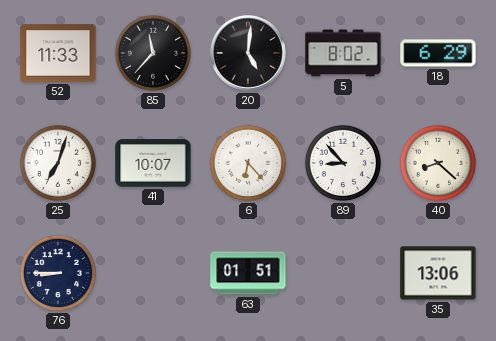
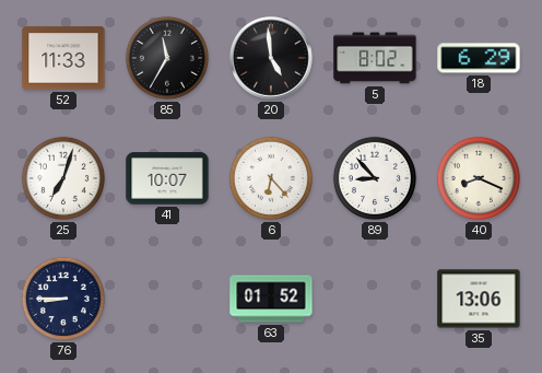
85: 11:37 -> 11:35 (167, 58)
20: 5:01 -> 4:59 (272, 59)
40: 8:22 -> 8:19 (479, 178)
63: 01:51 -> 01:52 (271, 299)
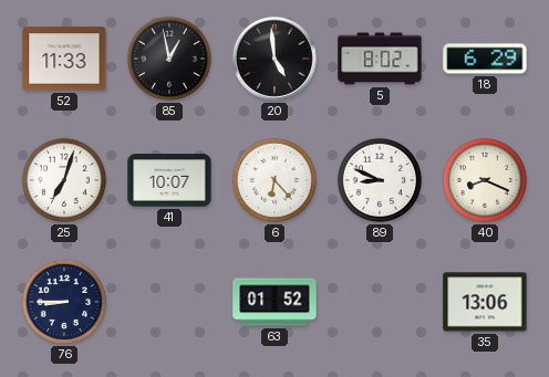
85: 11:35 -> 12:58 (169, 59)
89: 8:53 -> 8:49 (380, 180)
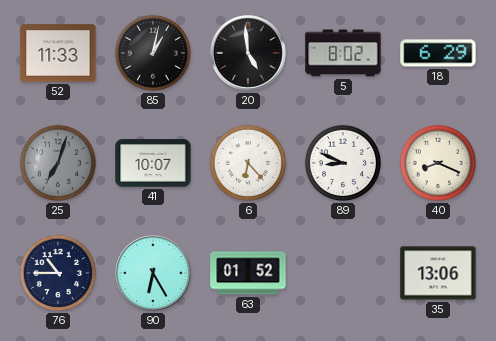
85: 12:58 -> 1:02 (153, 53)
25 dial: white -> grey (58, 163)
76: 8:45 -> 10:45 (58, 273)
90: none -> 6:25 (154, 274)
